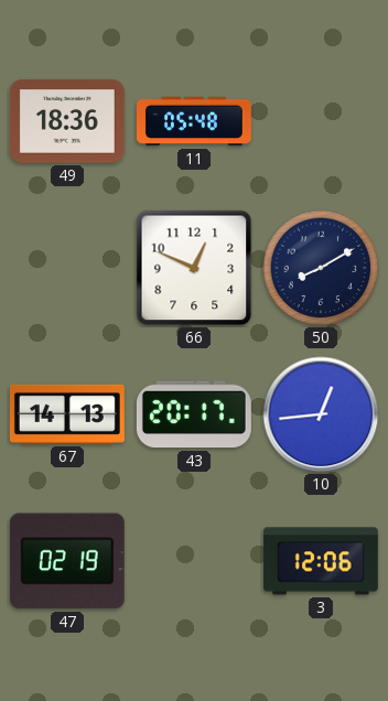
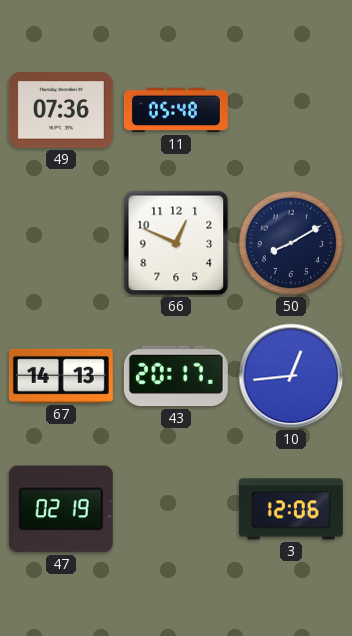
49: 18:36 -> 07:36 (61, 110)
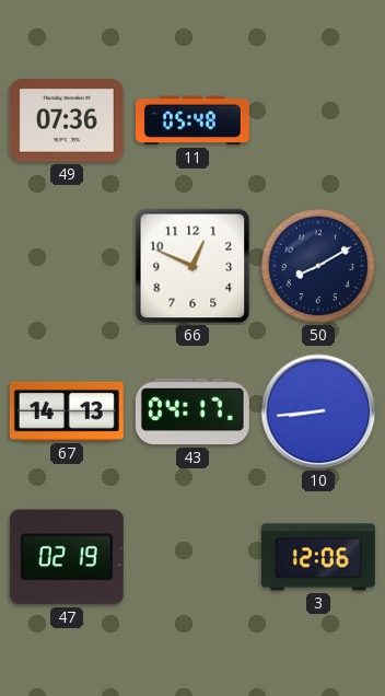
43: 20:17 -> 04:17 (192, 411)
10: 12:44 -> 8:44 (318, 411)
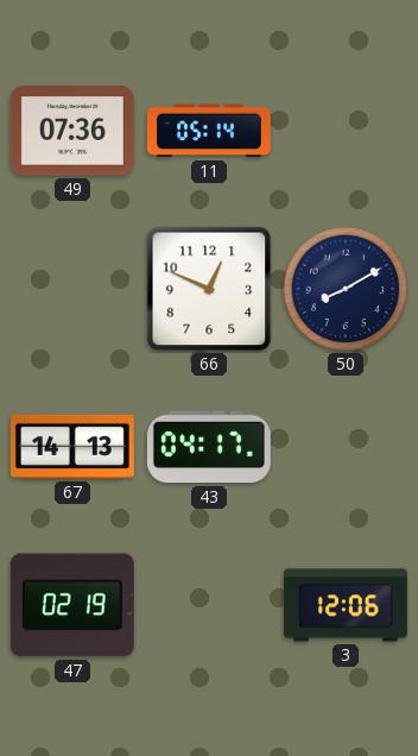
11: 05:48 -> 05:14 (209, 131)
10: 8:44 -> none (318, 411)
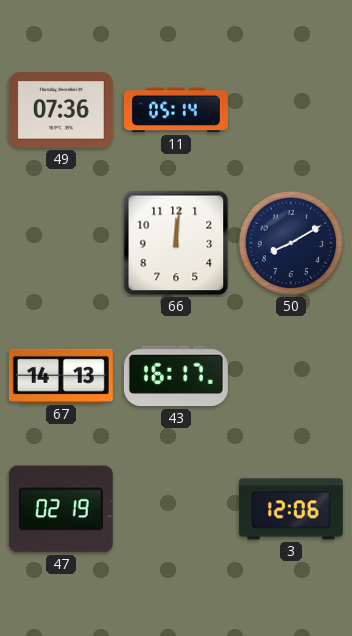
66: 12:49 -> 12:01 (176, 243)
43: 04:17 -> 16:17 (176, 376)
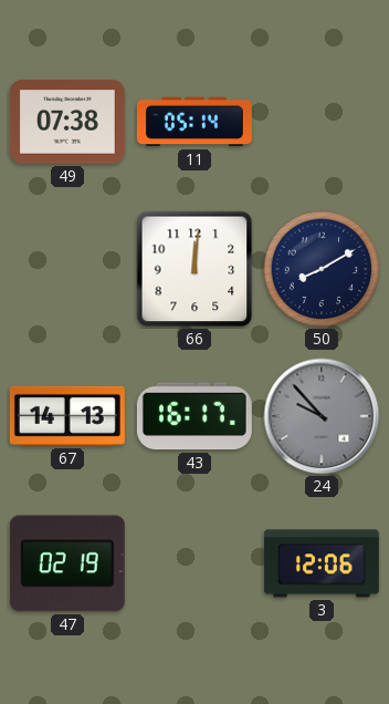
49: 07:36 -> 07:38 (67, 122)
24: none -> 9:53 (322, 416)
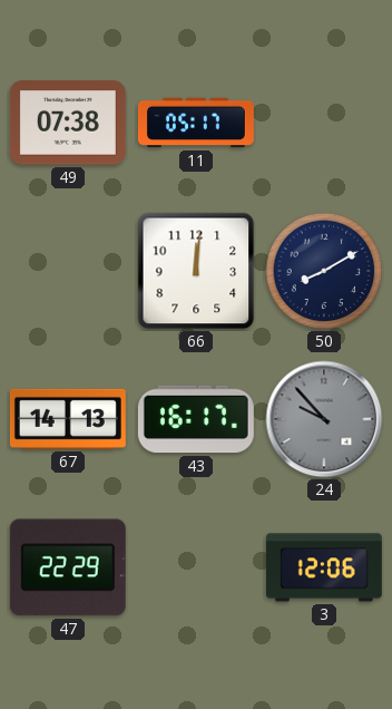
11: 05:14 -> 05:17 (196, 123)
47: 02:19 -> 22:29 (68, 567)
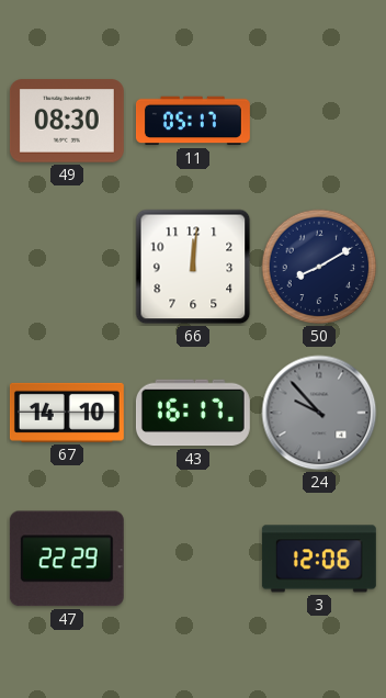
49: 07:38 -> 08:30 (67, 121)
67: 14:13 -> 14:10 (67, 413)
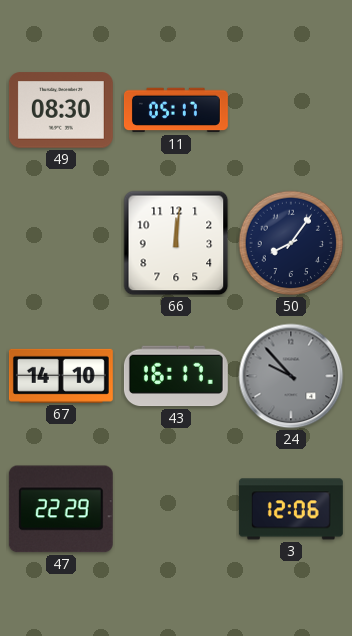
50: 8:10 -> 8:06 (291, 243)
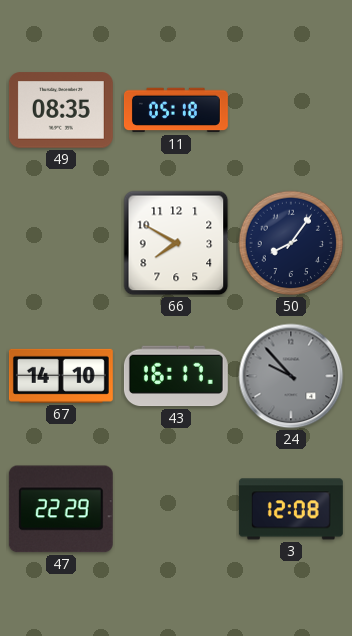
49: 08:30 -> 08:35 (61, 110)
11: 05:17 -> 05:18 (176, 110)
66: 12:01 -> 7:50 (176, 243)
3: 12:06 -> 12:08 (291, 509)
